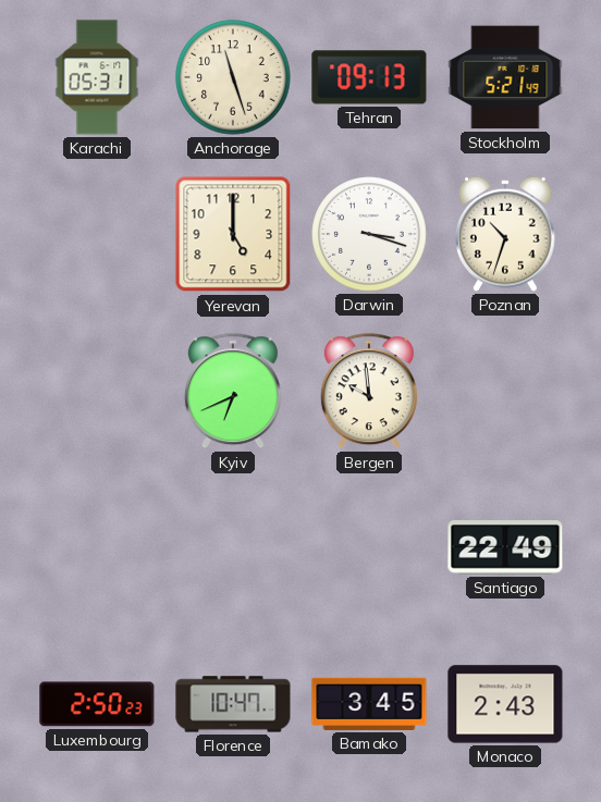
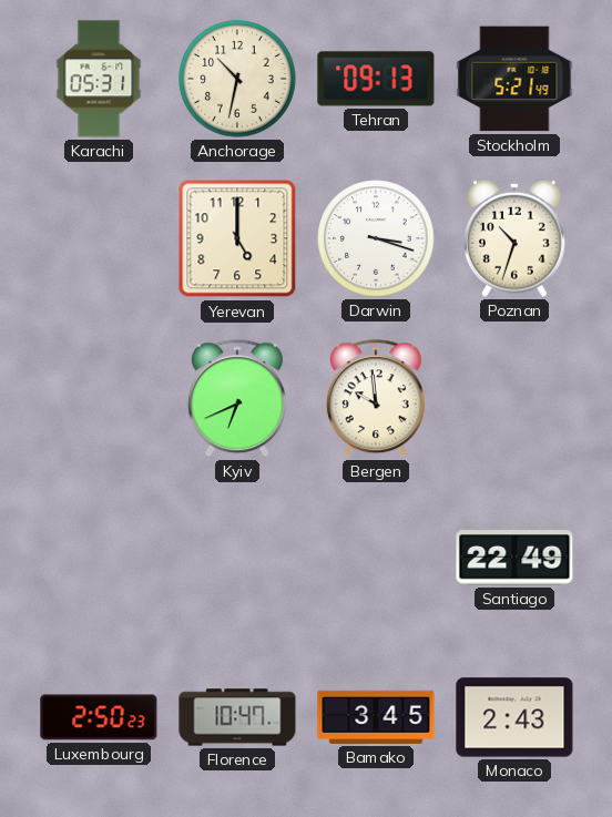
Anchorage: 11:27 -> 10:32 (237, 79)
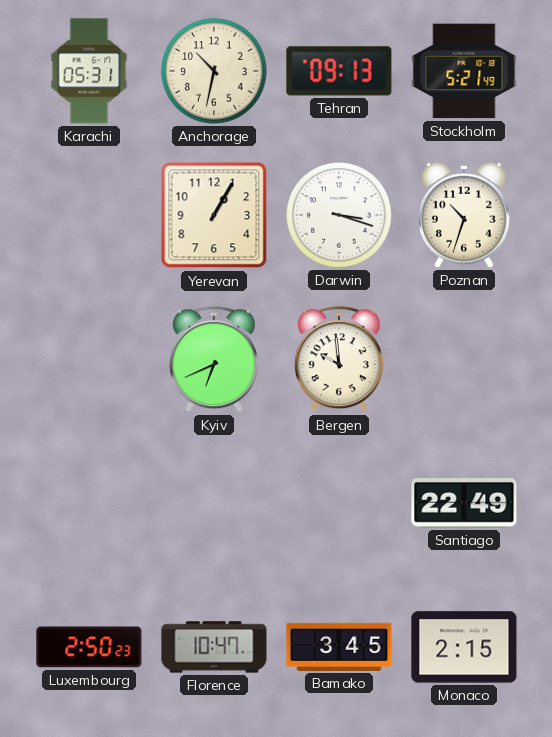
Yerevan: 5:00 -> 1:05 (214, 215)
Monaco: 2:43 -> 2:15 (464, 647)
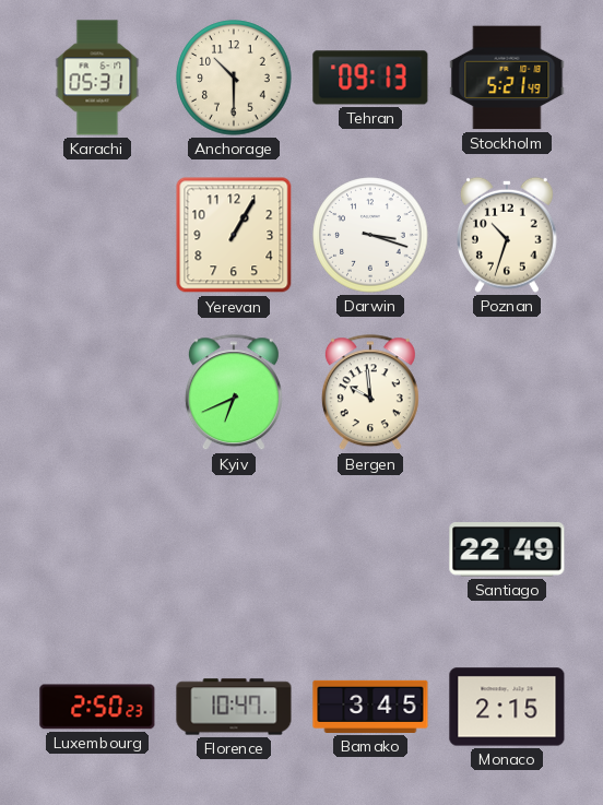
Anchorage: 10:32 -> 10:30 (234, 78)
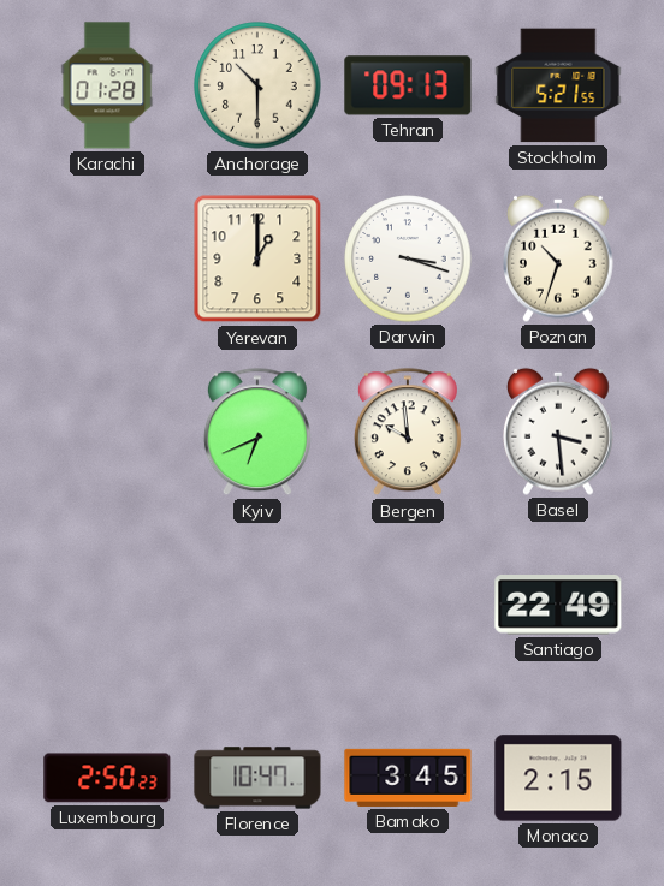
Karachi: 05:31 -> 01:28 (107, 85)
Stockholm: 5:21:49 -> 5:21:55 (558, 85)
Yerevan: 1:05 -> 1:00 (257, 258)
Basel: none -> 3:29 (559, 432)
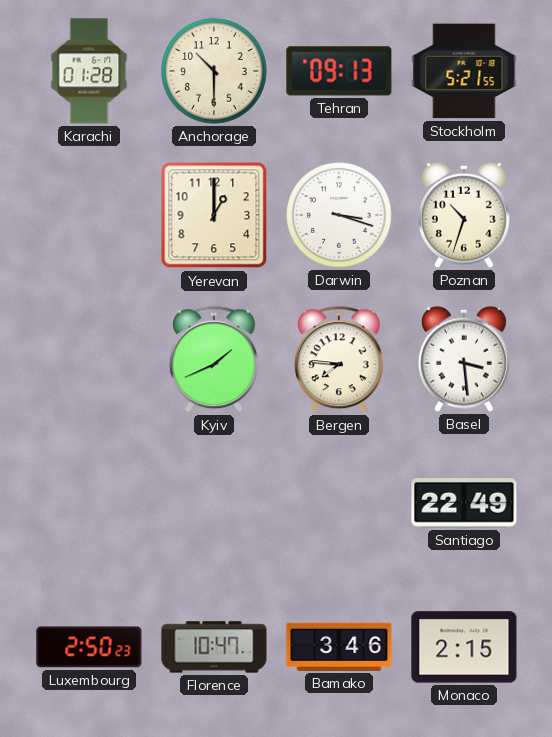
Kyiv: 6:41 -> 1:41 (214, 360)
Bergen: 9:59 -> 7:46 (339, 360)
Bamako: 3:45 -> 3:46 (339, 647)
